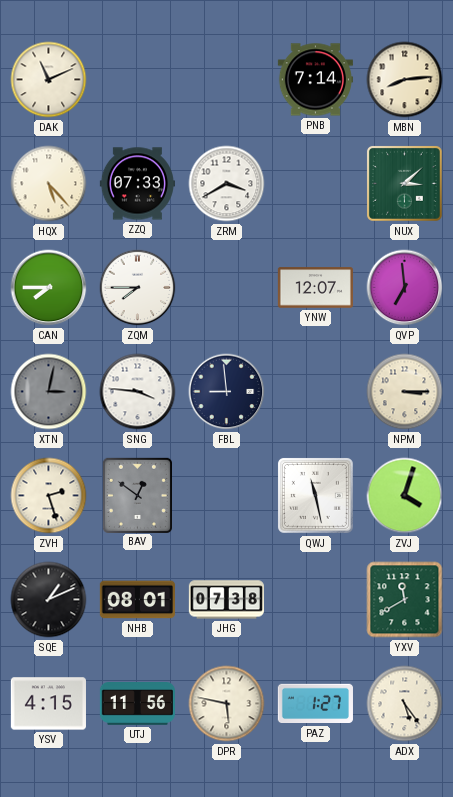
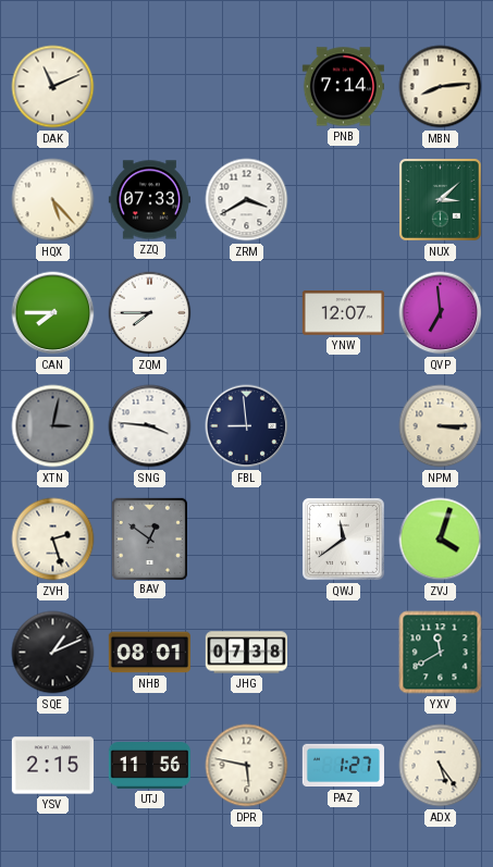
QWJ: 11:28 -> 11:39 (343, 538)
YSV: 4:15 -> 2:15 (52, 766)
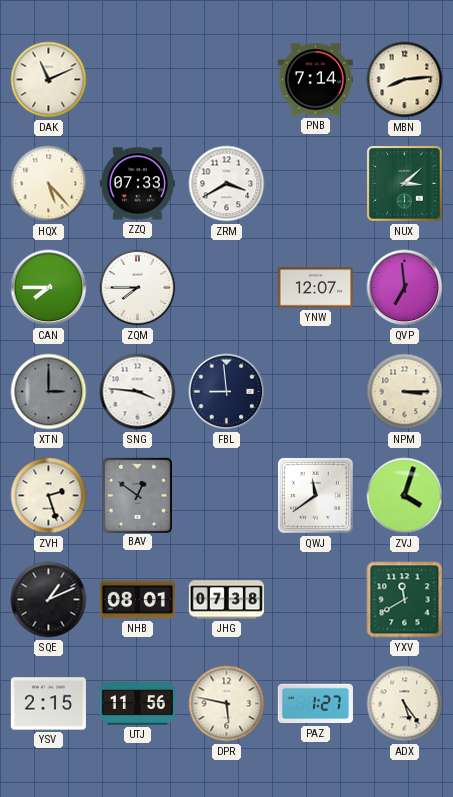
XTN: 3:02 -> 3:00 (49, 392)
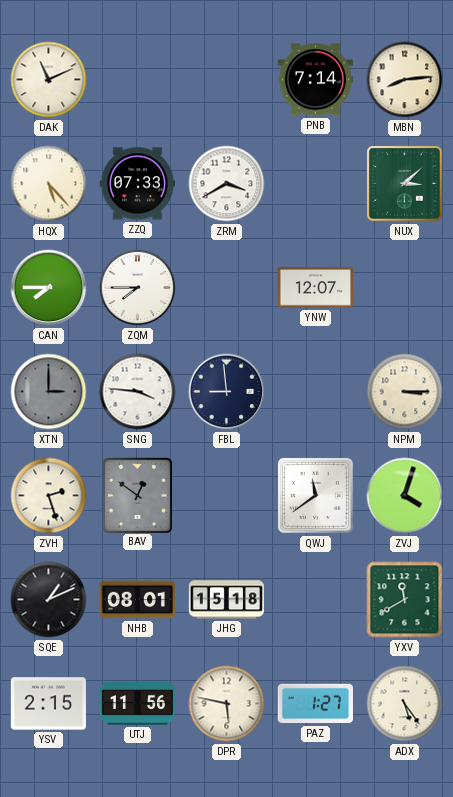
QVP: 6:59 -> none (405, 288)
JHG: 07:38 -> 15:18 (226, 600)
